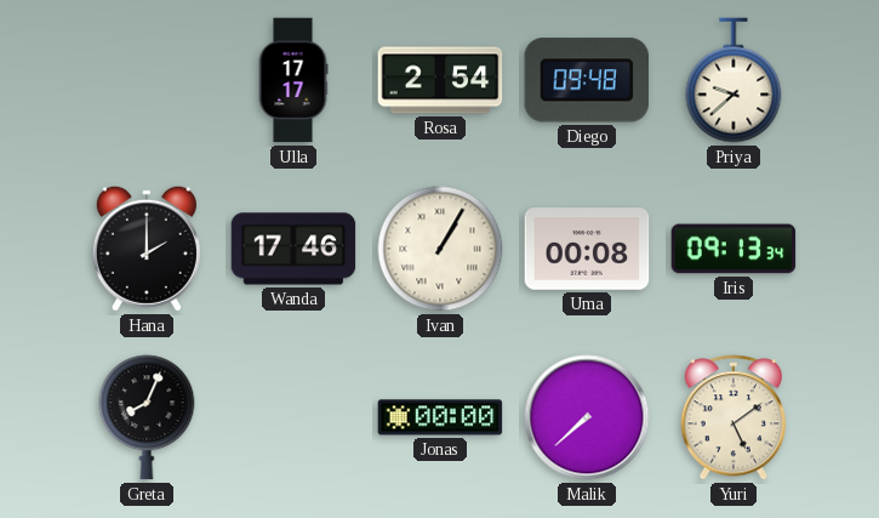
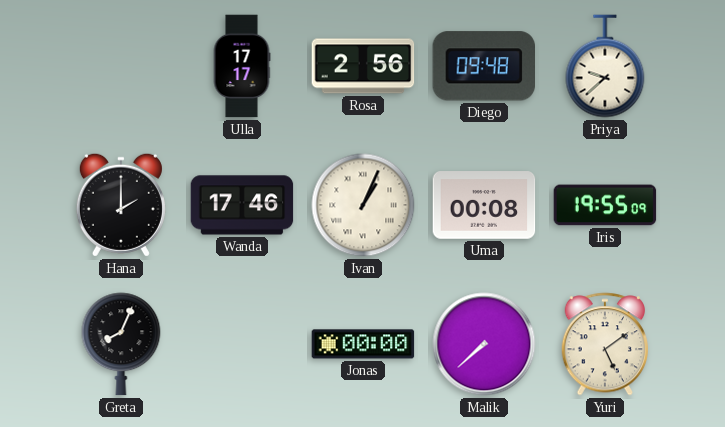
Rosa: 2:54 -> 2:56 (363, 66)
Ivan: 1:05 -> 1:04 (363, 205)
Iris: 09:13 -> 19:55 (605, 205)
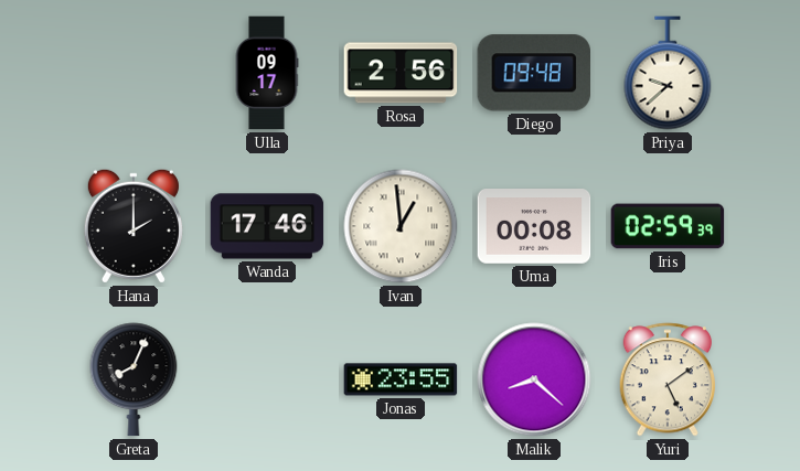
Ulla: 17:17 -> 09:17 (267, 73)
Ivan: 1:04 -> 12:59 (401, 226)
Iris: 19:55 -> 02:59 (668, 226)
Jonas: 00:00 -> 23:55 (401, 379)
Malik: 7:38 -> 8:22 (534, 379)
